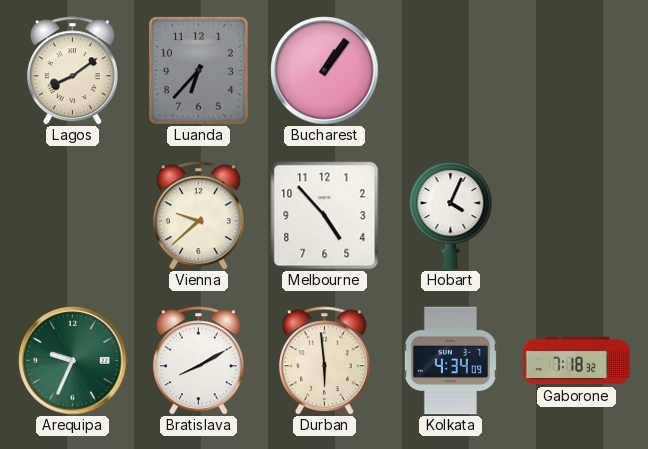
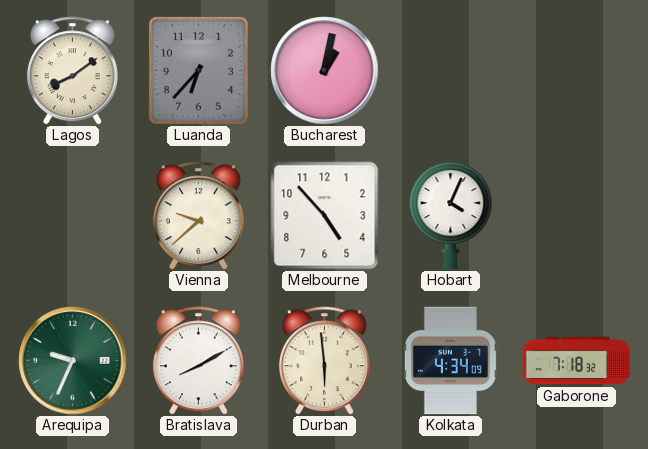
Bucharest: 1:06 -> 1:02 (325, 71)
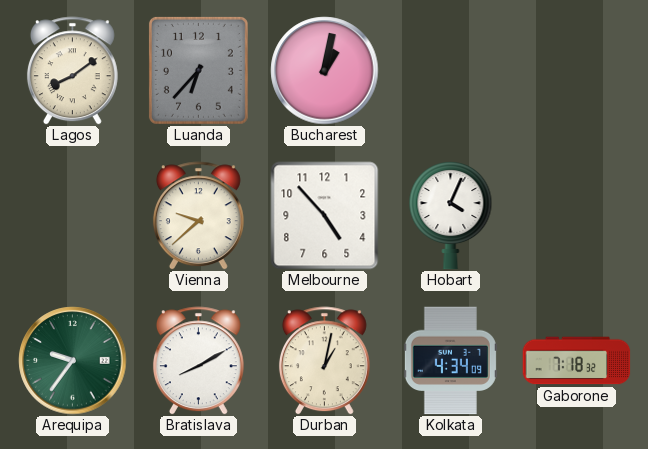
Arequipa: 9:34 -> 9:36 (73, 361)
Durban: 5:59 -> 1:02 (324, 361)
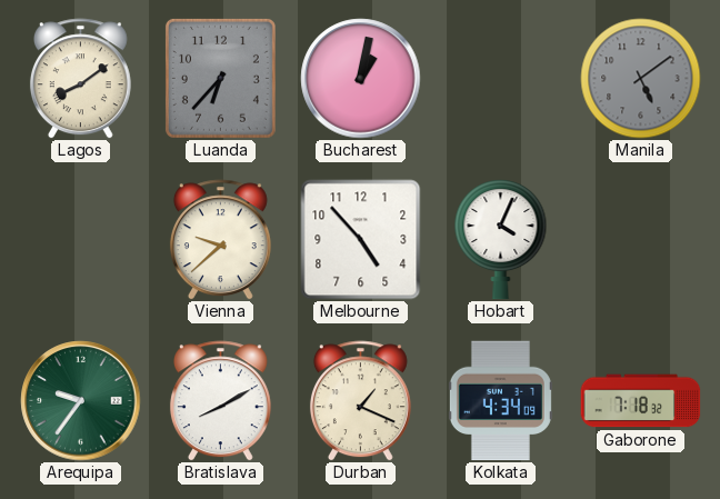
Manila: none -> 5:09 (641, 79)
Durban: 1:02 -> 1:19 (360, 401)
